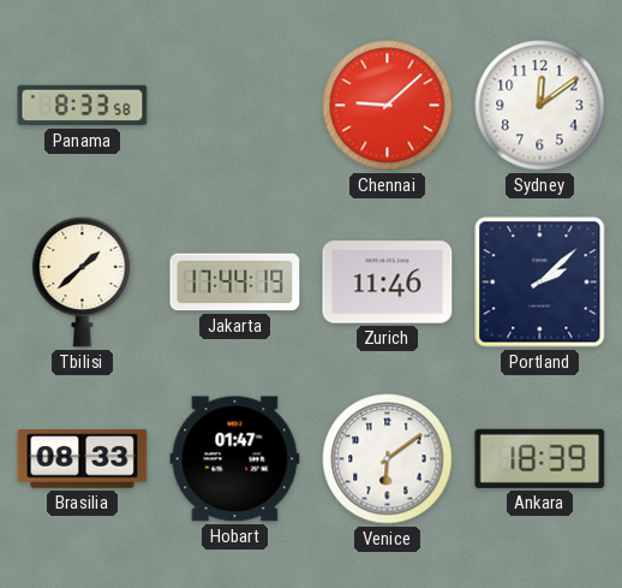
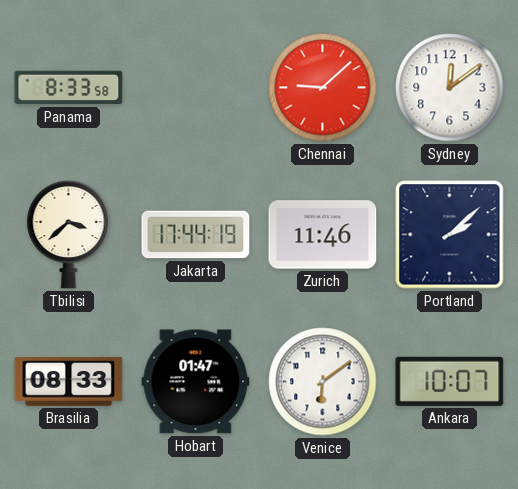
Tbilisi: 1:38 -> 3:38 (69, 234)
Ankara: 18:39 -> 10:07 (450, 381)
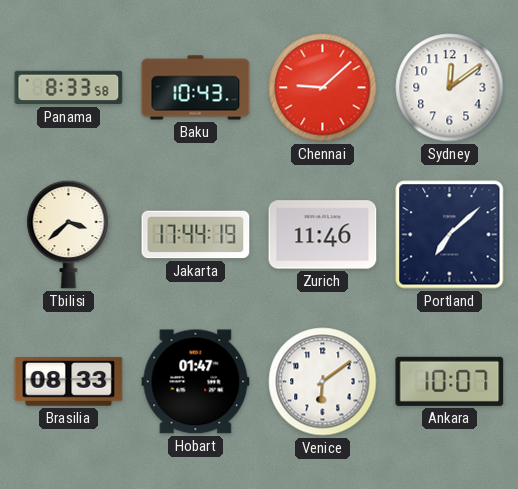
Baku: none -> 10:43 (196, 88)
Portland: 2:08 -> 7:08 (450, 235)
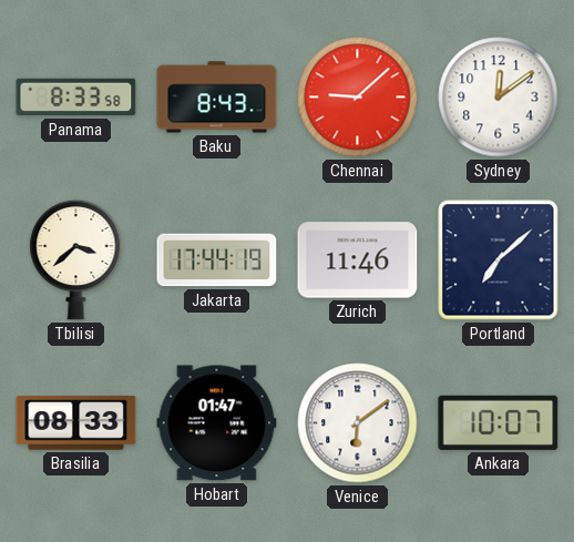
Baku: 10:43 -> 8:43 (217, 98)
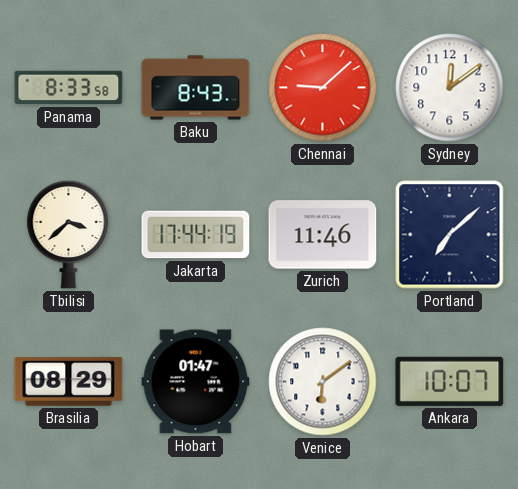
Brasilia: 08:33 -> 08:29 (69, 382)
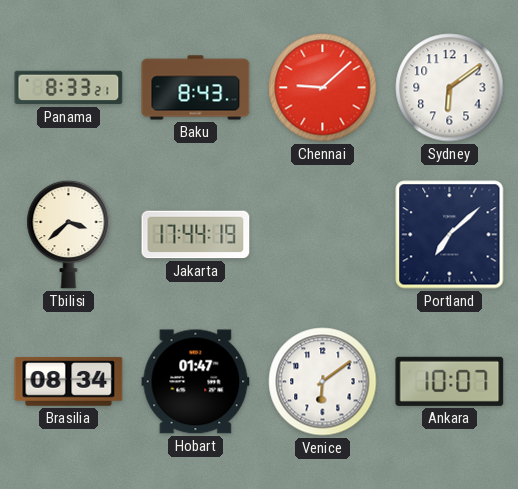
Panama: 8:33:58 -> 8:33:21 (69, 88)
Sydney: 12:09 -> 6:09 (450, 88)
Zurich: 11:46 -> none (323, 235)
Brasilia: 08:29 -> 08:34 (69, 382)
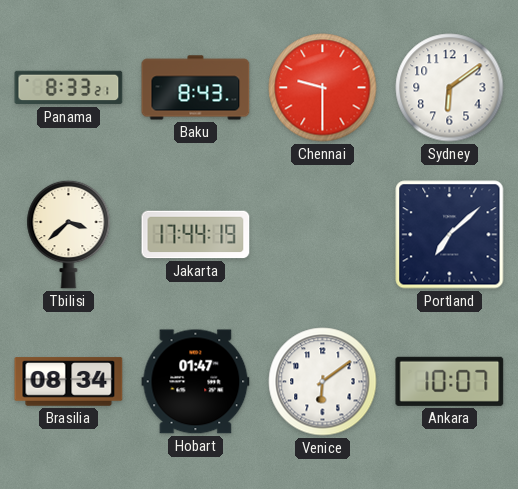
Chennai: 9:08 -> 9:30 (323, 88)
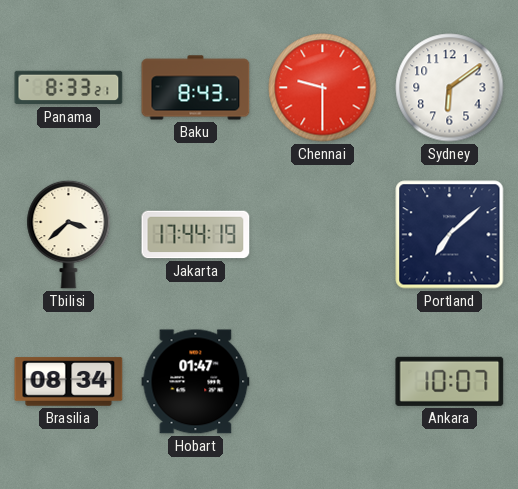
Venice: 6:09 -> none (323, 382)
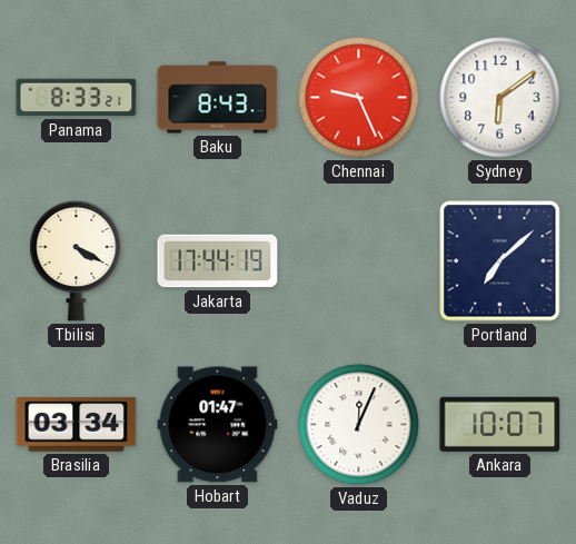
Chennai: 9:30 -> 9:26 (359, 98)
Tbilisi: 3:38 -> 4:20 (77, 260)
Brasilia: 08:34 -> 03:34 (77, 425)
Vaduz: none -> 12:04 (359, 425)
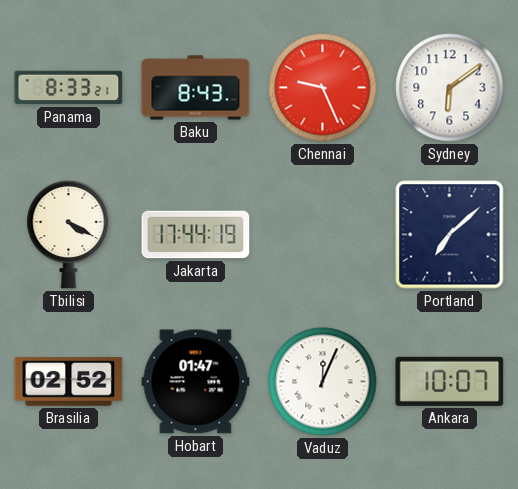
Brasilia: 03:34 -> 02:52 (69, 382)
